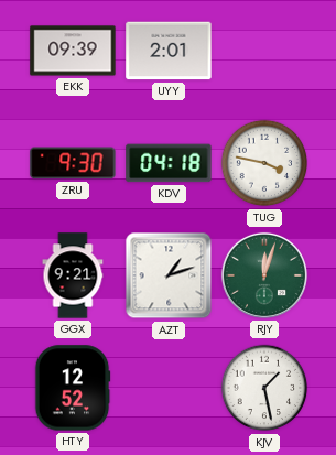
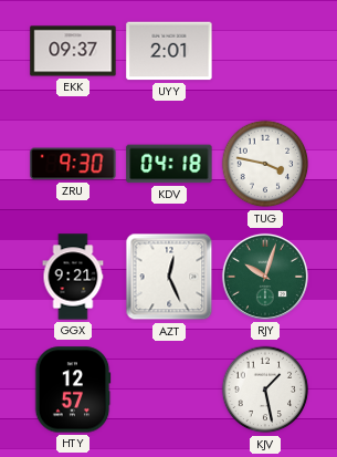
EKK: 09:39 -> 09:37 (73, 51)
AZT: 1:12 -> 12:26 (169, 277)
RJY: 12:03 -> 10:03 (265, 277)
HTY: 12:52 -> 12:57 (73, 390)
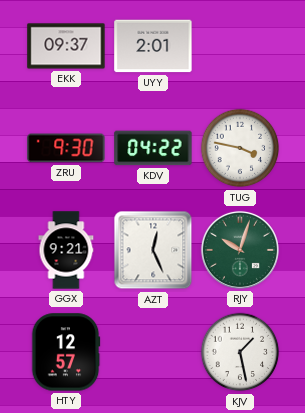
KDV: 04:18 -> 04:22 (153, 148)
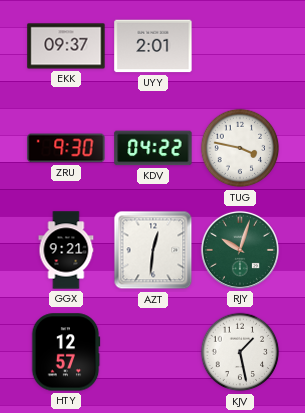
AZT: 12:26 -> 12:31 (153, 250)
